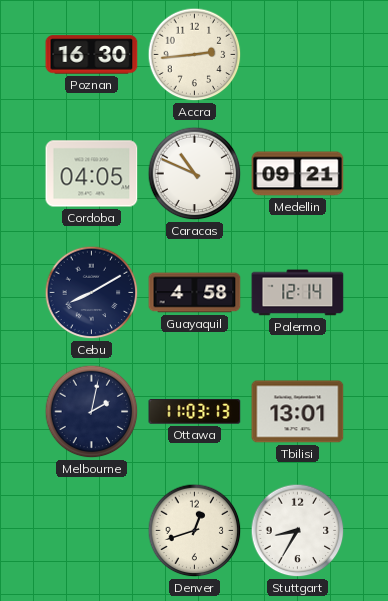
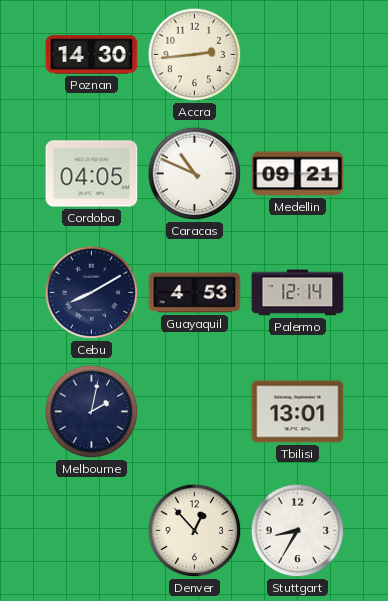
Poznan: 16:30 -> 14:30 (92, 55)
Guayaquil: 4:58 -> 4:53 (195, 293)
Ottawa: 11:03 -> none (195, 412)
Denver: 12:42 -> 12:53 (195, 531)
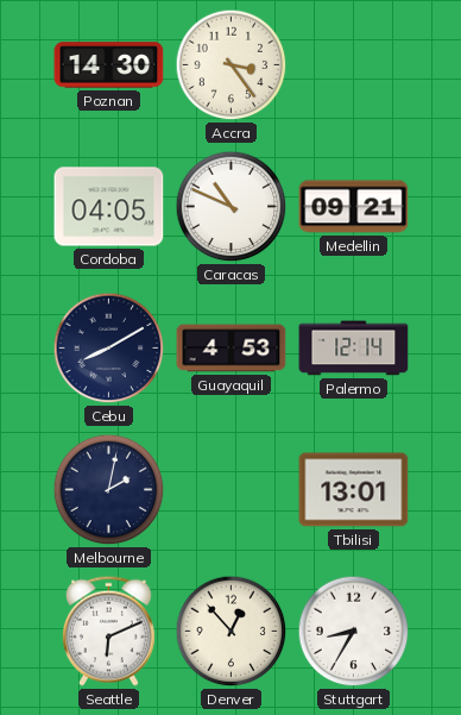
Accra: 2:44 -> 3:24 (232, 65)
Seattle: none -> 6:11 (108, 631)
